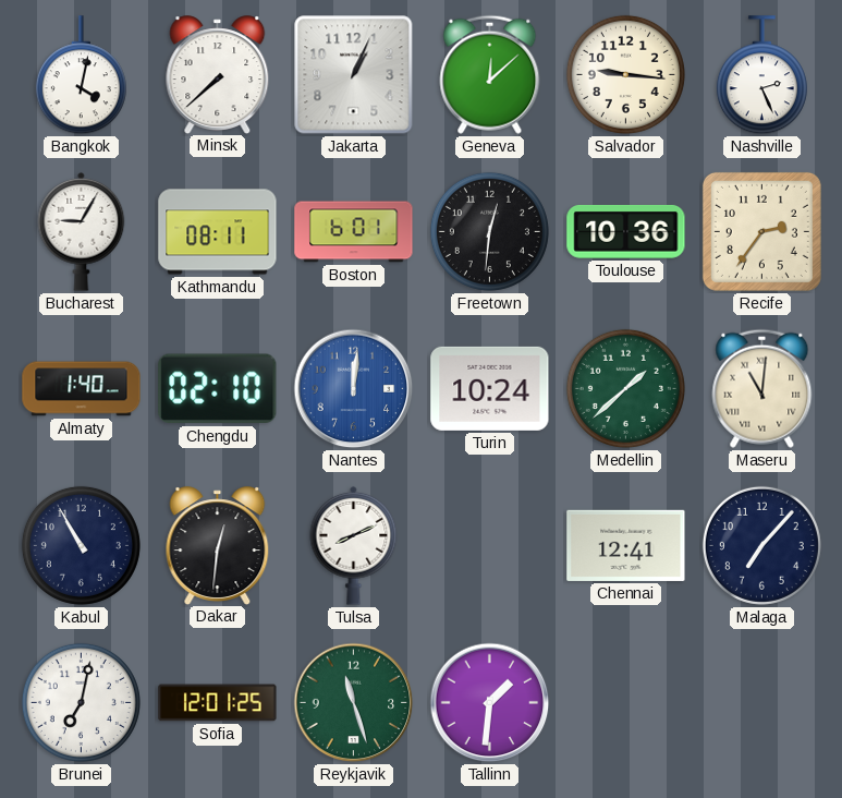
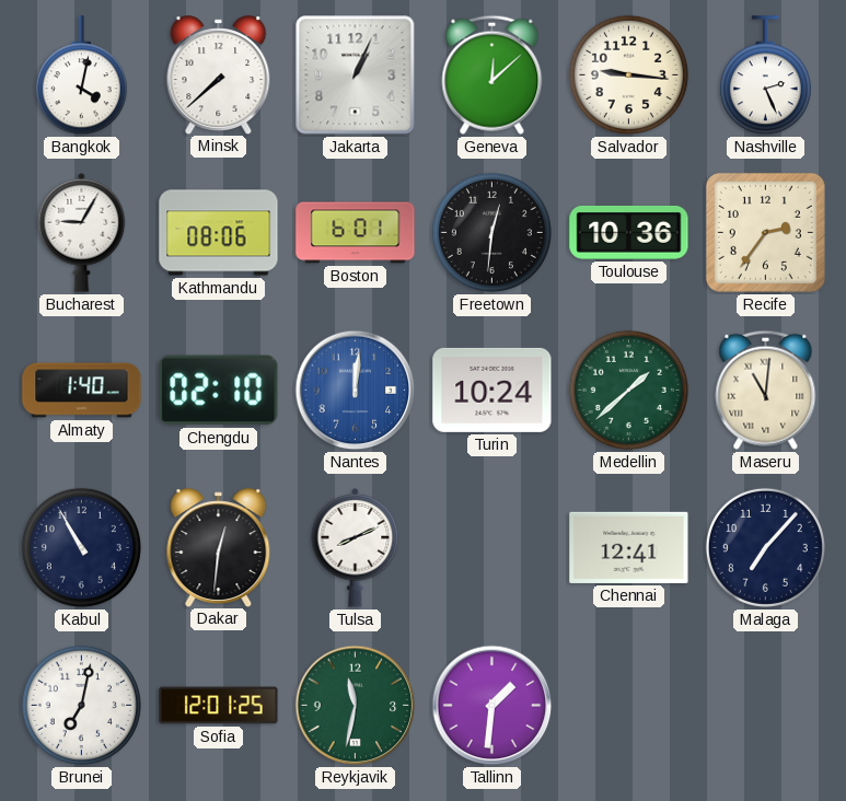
Kathmandu: 08:11 -> 08:06 (219, 233)
Reykjavik: 11:27 -> 11:32 (356, 706)
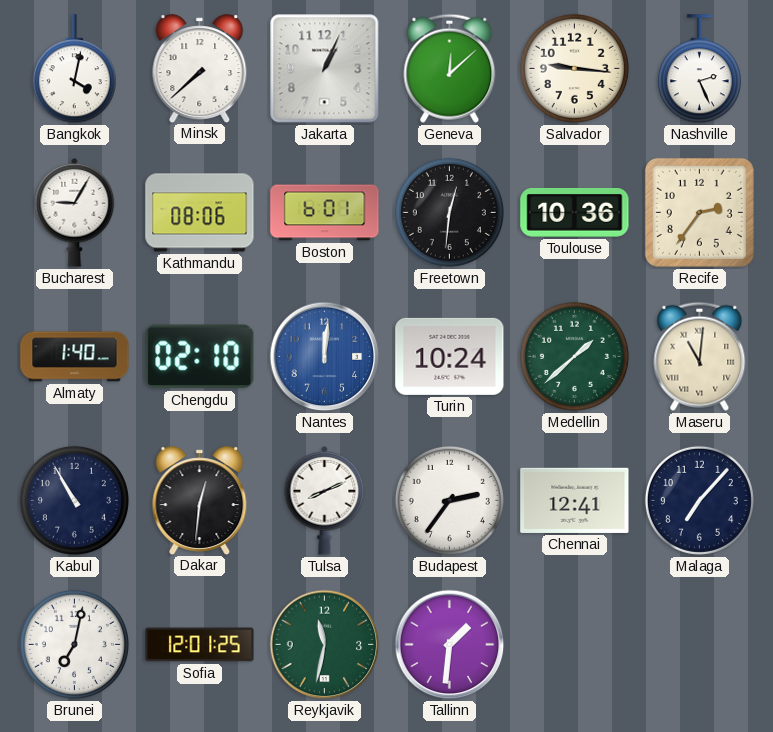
Budapest: none -> 2:36 (449, 500)
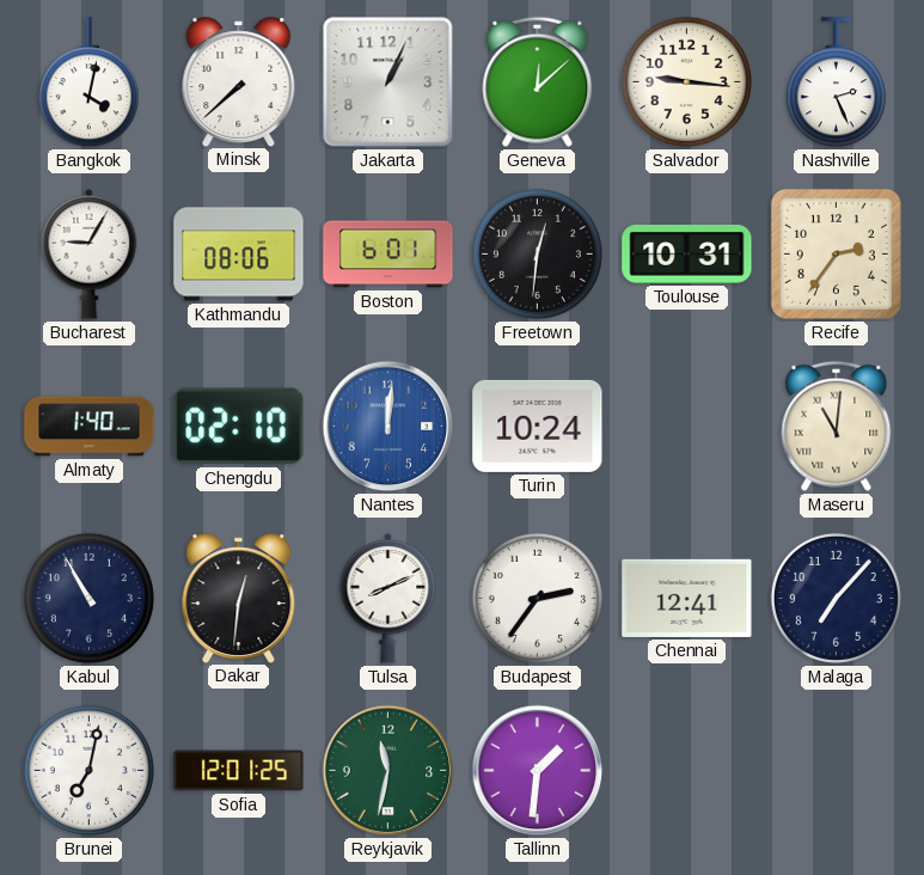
Toulouse: 10:36 -> 10:31 (687, 255)
Medellin: 1:38 -> none (574, 356)
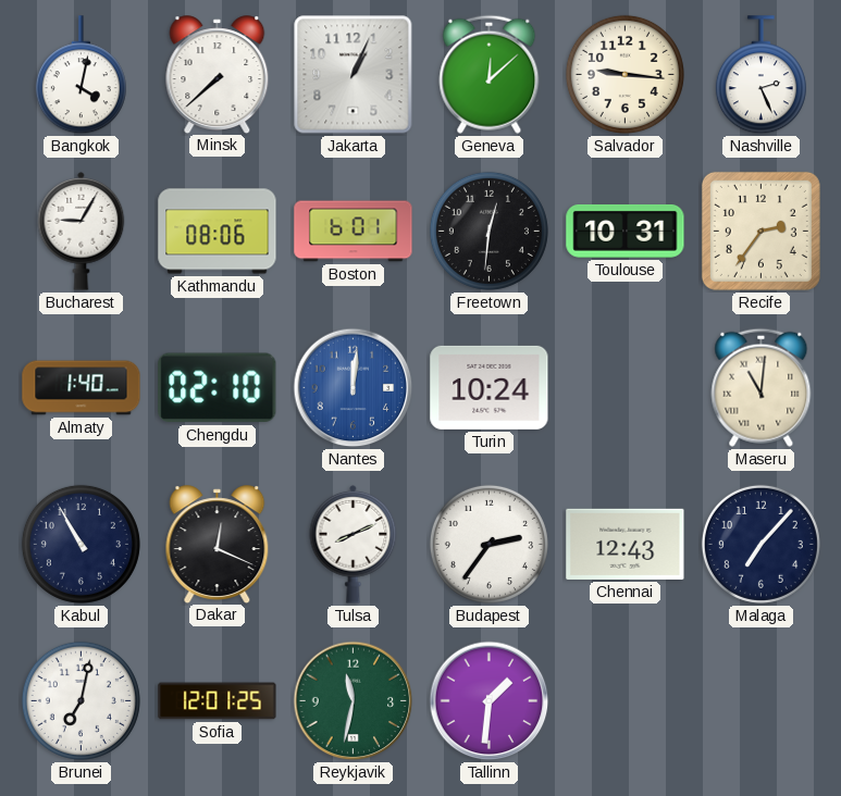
Dakar: 12:31 -> 12:19 (218, 544)
Chennai: 12:41 -> 12:43 (626, 544)
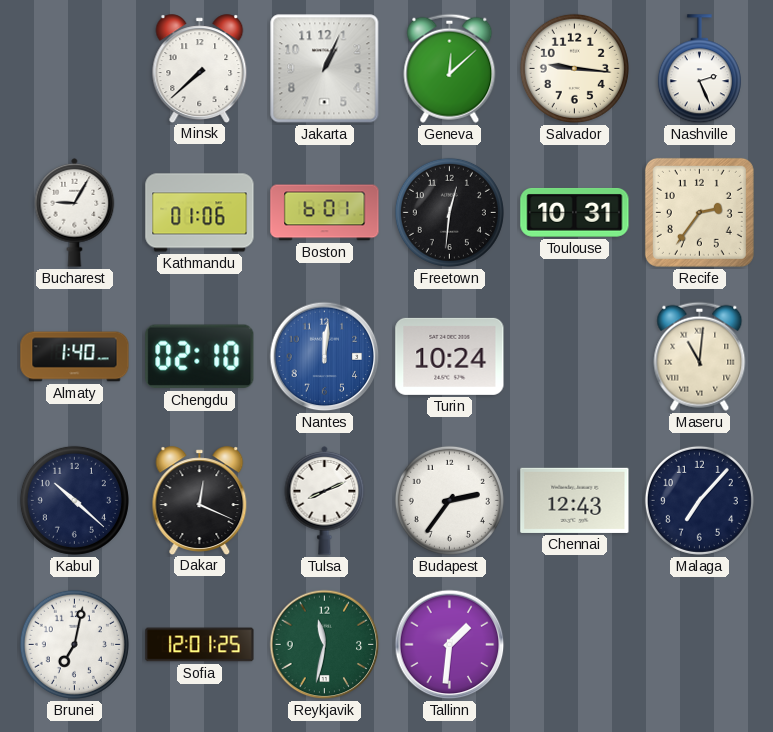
Bangkok: 4:02 -> none (81, 75)
Kathmandu: 08:06 -> 01:06 (200, 213)
Kabul: 10:55 -> 10:22 (74, 500)
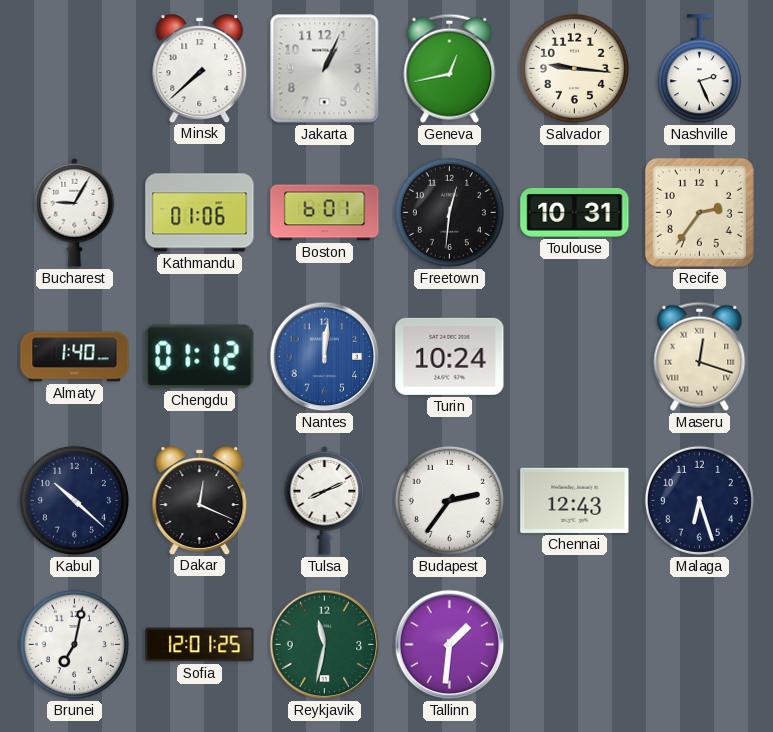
Geneva: 12:08 -> 12:43 (450, 68)
Chengdu: 02:10 -> 01:12 (200, 357)
Maseru: 11:01 -> 12:18 (700, 356)
Malaga: 7:07 -> 6:27 (699, 500)
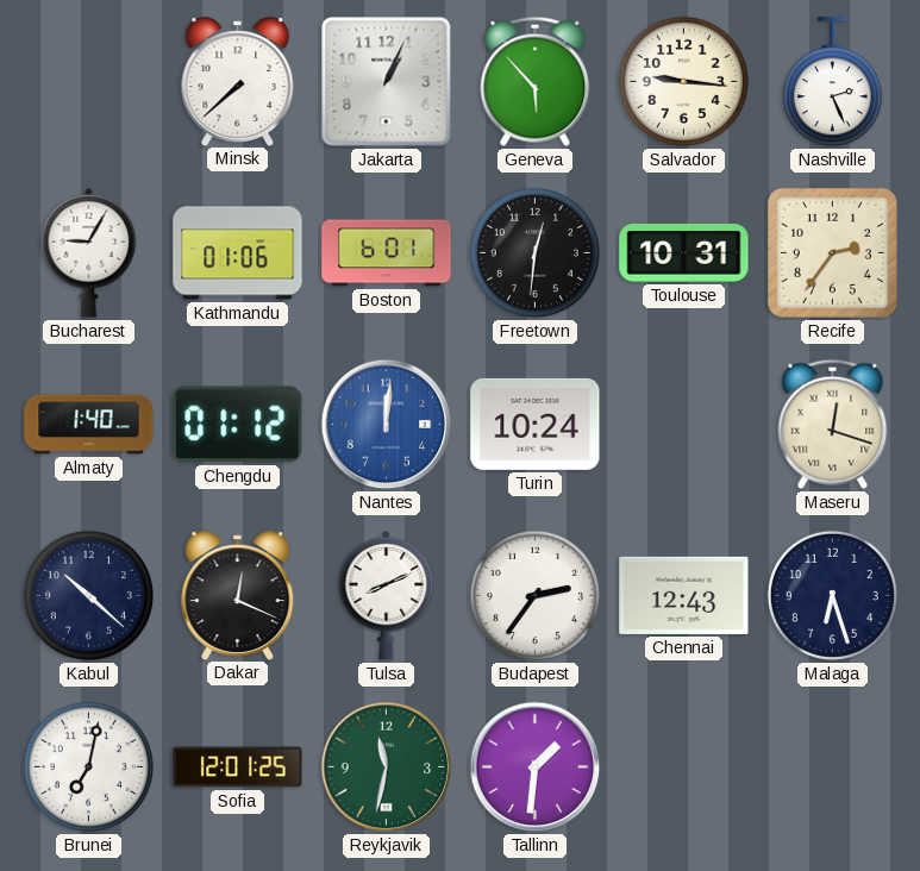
Geneva: 12:43 -> 5:53 (536, 81)
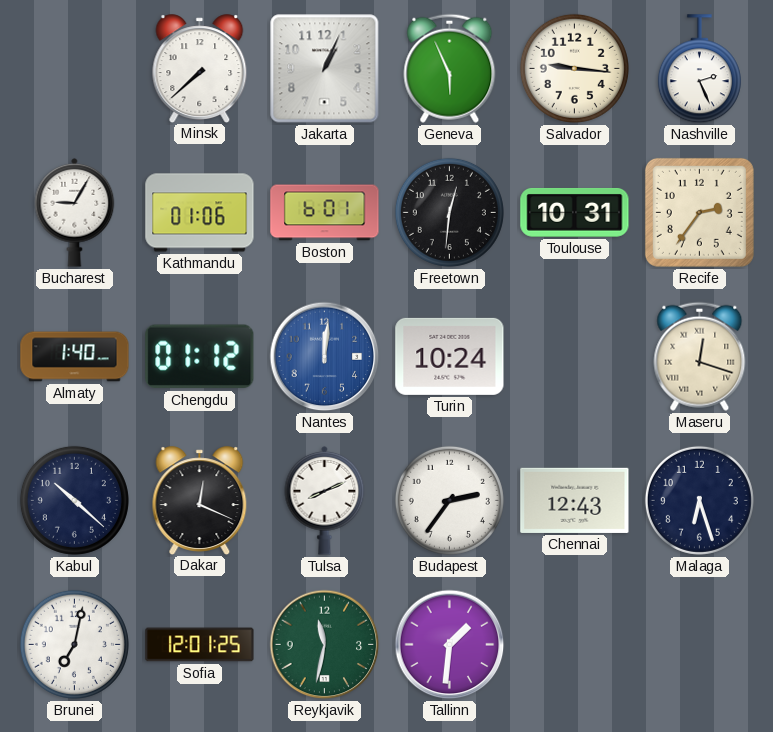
Geneva: 5:53 -> 5:56 (450, 68)
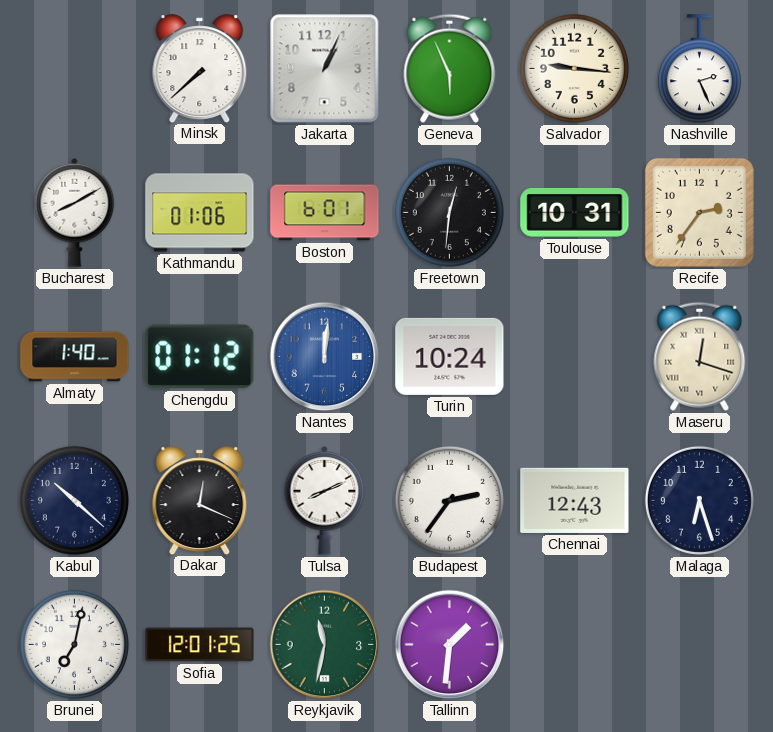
Bucharest: 9:05 -> 8:10 (75, 212)
